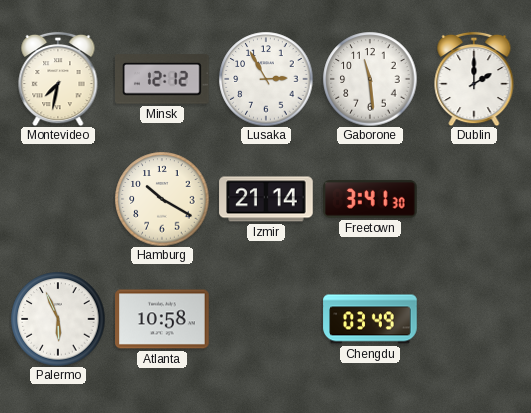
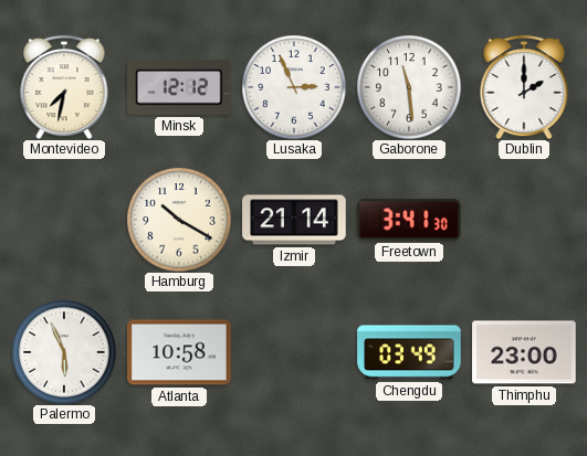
Lusaka: 2:55 -> 2:56 (294, 87)
Thimphu: none -> 23:00 (524, 352)
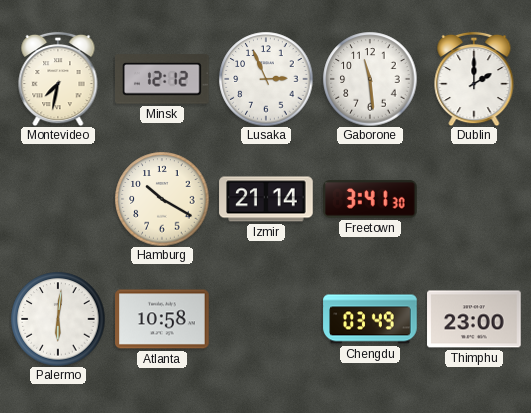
Palermo: 5:56 -> 6:01 (58, 319)
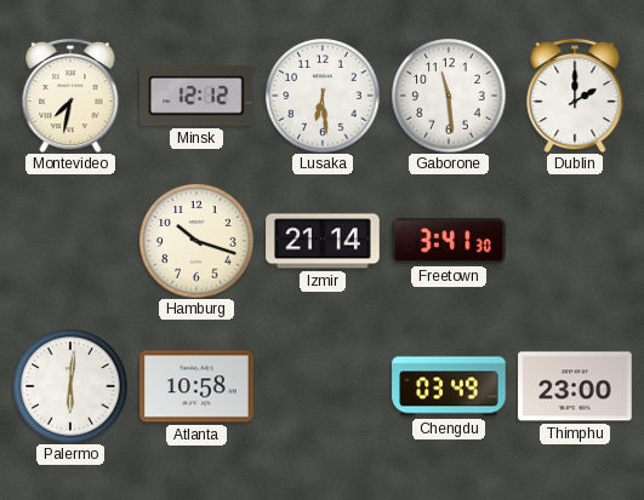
Lusaka: 2:56 -> 6:29 (323, 96)
Hamburg: 10:20 -> 10:18 (196, 241)
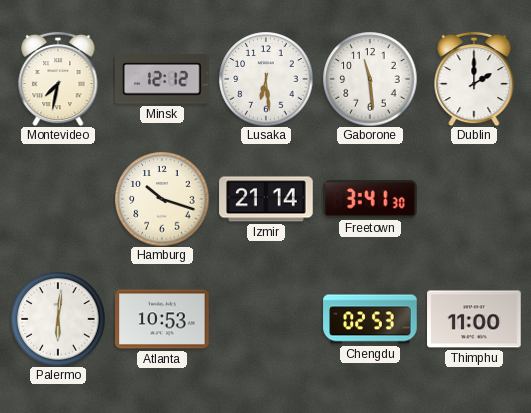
Atlanta: 10:58 -> 10:53 (162, 319)
Chengdu: 03:49 -> 02:53 (370, 319)
Thimphu: 23:00 -> 11:00 (474, 319)
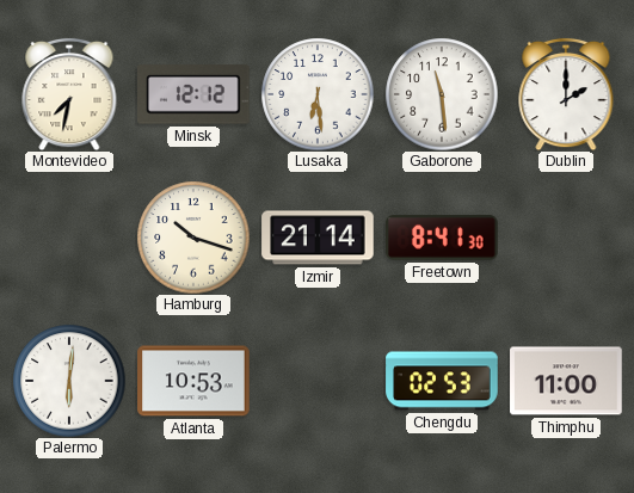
Freetown: 3:41 -> 8:41 (442, 238)
